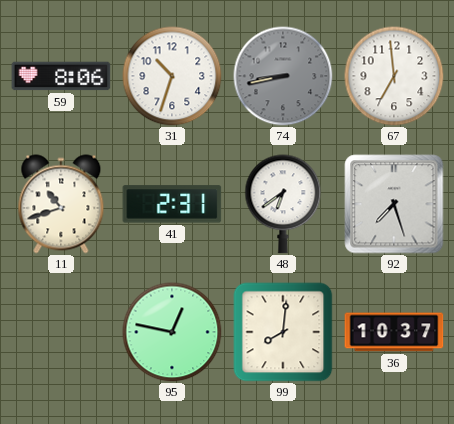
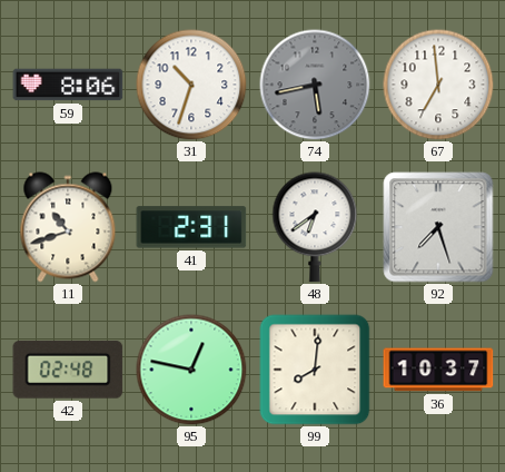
74: 8:43 -> 5:43 (315, 85)
42: none -> 02:48 (68, 370)
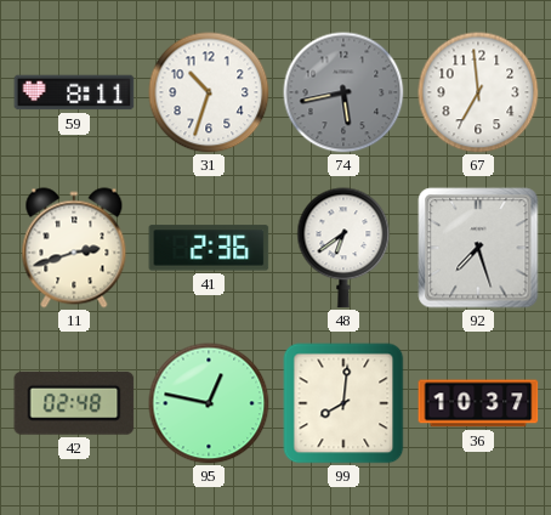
59: 8:06 -> 8:11 (74, 92)
11: 10:42 -> 2:42 (74, 248)
41: 2:31 -> 2:36 (209, 248)
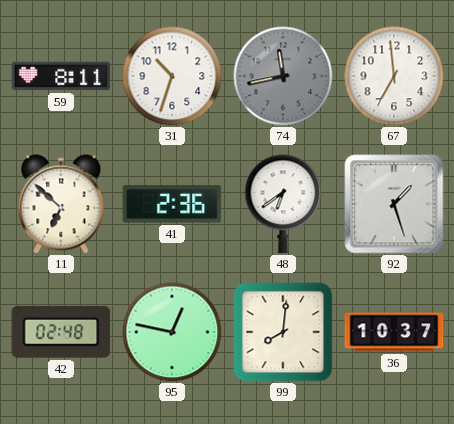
74: 5:43 -> 11:43 (283, 76)
11: 2:42 -> 6:52 (61, 204)
92: 7:27 -> 1:27 (394, 204)
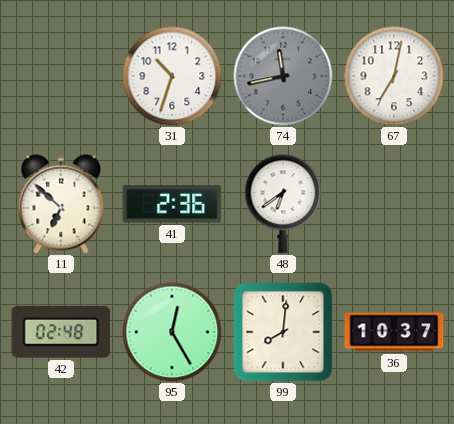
59: 8:11 -> none (61, 76)
67: 6:59 -> 7:02 (394, 76)
92: 1:27 -> none (394, 204)
95: 12:47 -> 12:25 (172, 332)
